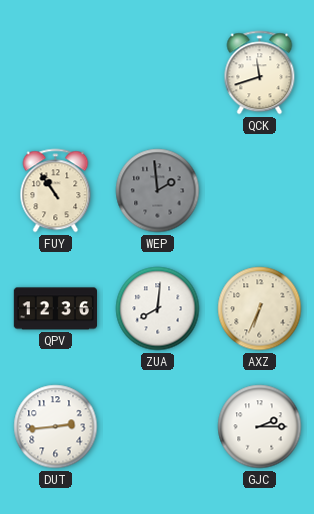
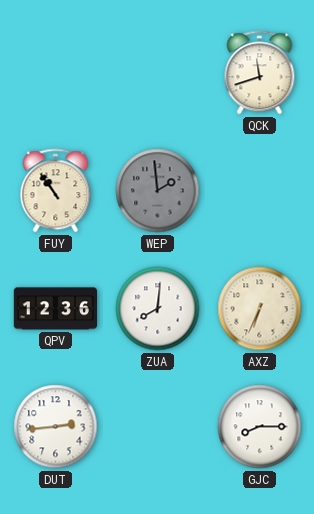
GJC: 2:15 -> 8:15 (260, 427)
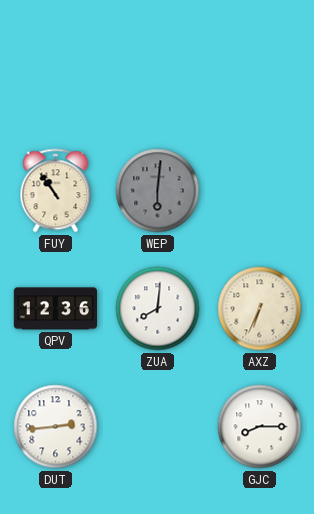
QCK: 11:42 -> none (260, 73)
WEP: 1:59 -> 6:01 (158, 191)
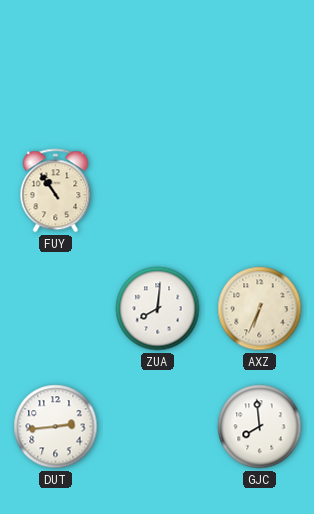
WEP: 6:01 -> none (158, 191)
QPV: 12:36 -> none (55, 309)
GJC: 8:15 -> 7:59 (260, 427)
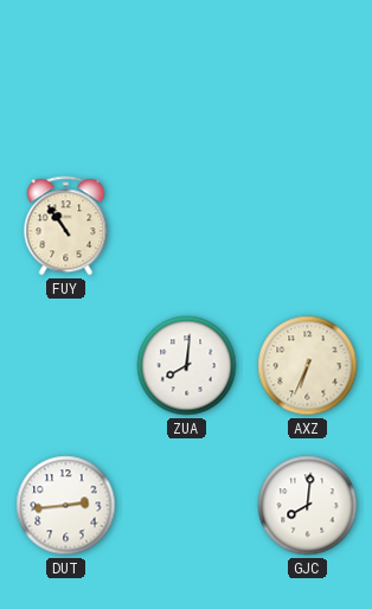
GJC: 7:59 -> 8:01 (308, 506)
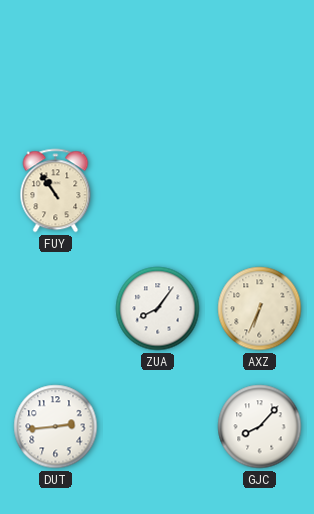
ZUA: 8:01 -> 8:06 (158, 309)
GJC: 8:01 -> 8:07 (260, 427)
